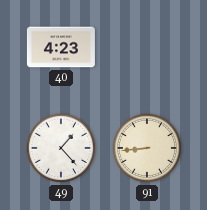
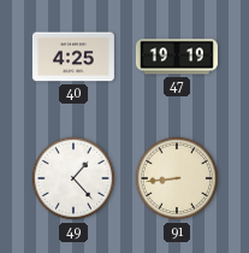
40: 4:23 -> 4:25 (73, 57)
47: none -> 19:19 (177, 57)
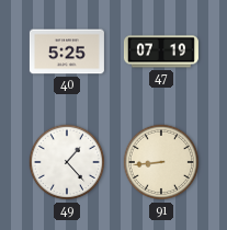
40: 4:25 -> 5:25 (67, 51)
47: 19:19 -> 07:19 (161, 51)
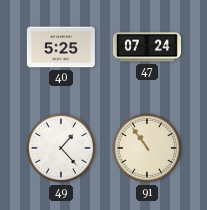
47: 07:19 -> 07:24 (147, 47)
91: 8:44 -> 10:54 (147, 148)
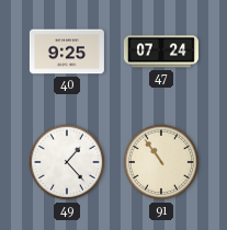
40: 5:25 -> 9:25 (67, 51)
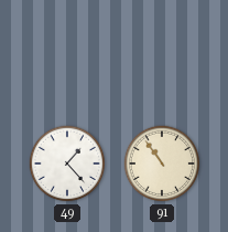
40: 9:25 -> none (67, 51)
47: 07:24 -> none (161, 51)
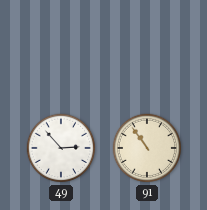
49: 1:23 -> 2:53 (61, 148)
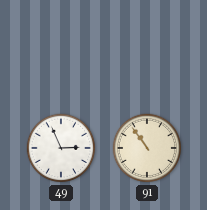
49: 2:53 -> 2:56 (61, 148)
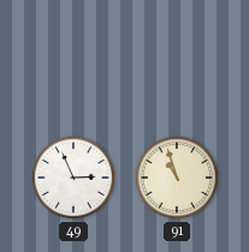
91: 10:54 -> 10:57 (177, 178)
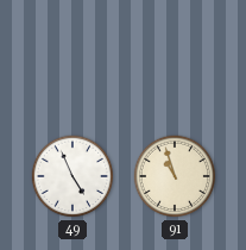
49: 2:56 -> 4:56 (72, 176)
